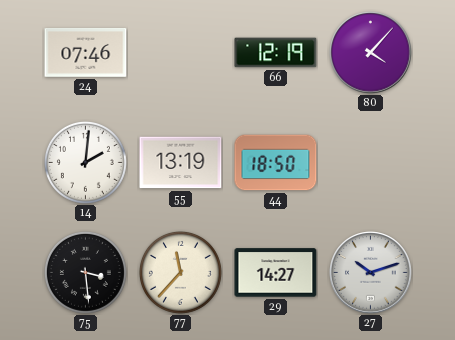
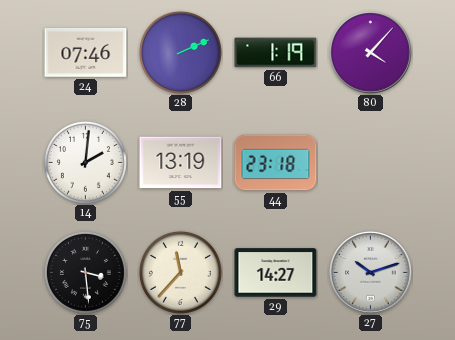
28: none -> 2:11 (180, 52)
66: 12:19 -> 1:19 (276, 53)
44: 18:50 -> 23:18 (276, 163)
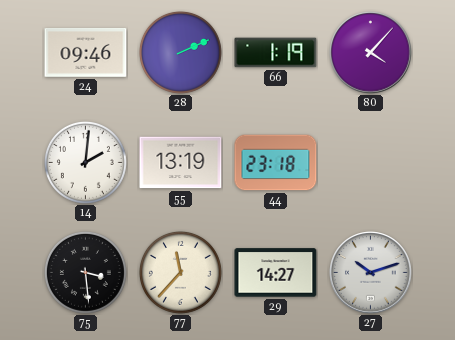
24: 07:46 -> 09:46 (86, 52)
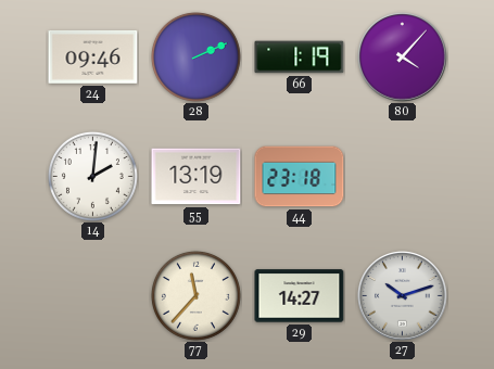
75: 3:29 -> none (85, 272)
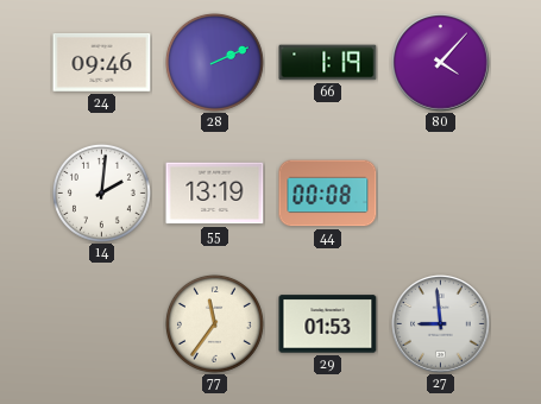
44: 23:18 -> 00:08 (328, 194)
77: 11:37 -> 11:36 (214, 323)
29: 14:27 -> 01:53 (328, 324)
27: 10:12 -> 8:59 (441, 324)
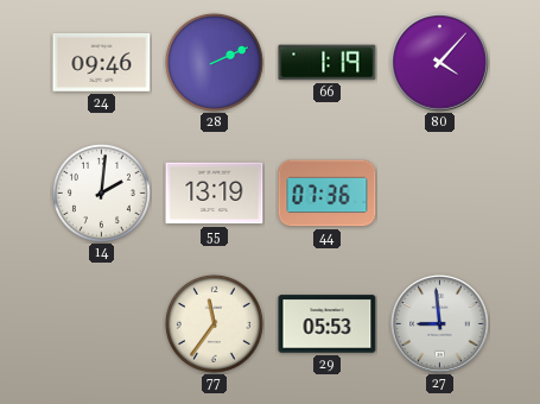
44: 00:08 -> 07:36 (328, 194)
29: 01:53 -> 05:53 (328, 324)
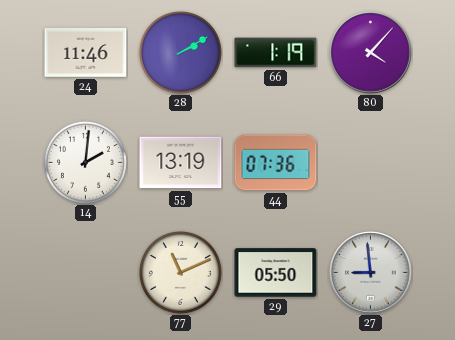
24: 09:46 -> 11:46 (86, 52)
28: 2:11 -> 2:10 (180, 52)
77: 11:36 -> 11:11 (180, 272)
29: 05:53 -> 05:50 (276, 273)
